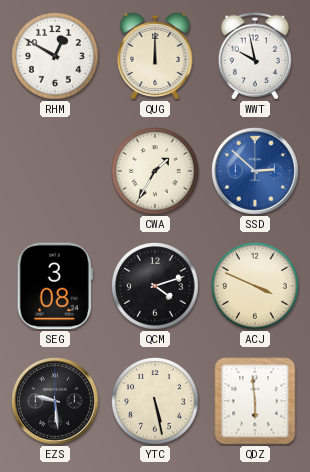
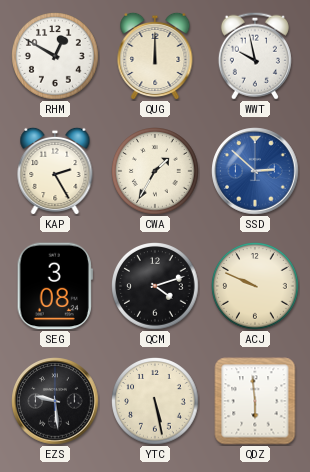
KAP: none -> 2:25 (55, 171)
ACJ: 3:49 -> 9:49 (256, 287)
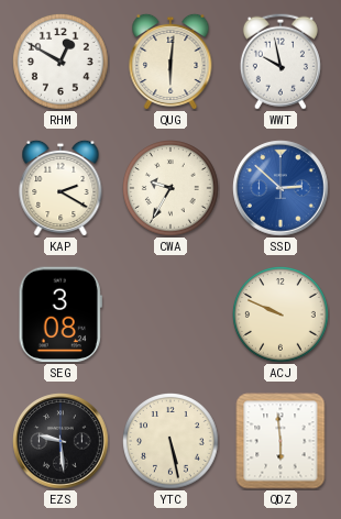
QUG: 12:00 -> 6:01 (170, 62)
KAP: 2:25 -> 2:20 (61, 188)
CWA: 1:35 -> 9:35 (172, 189)
QCM: 4:12 -> none (156, 287)
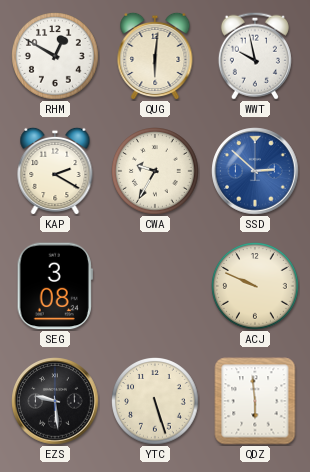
YTC: 5:28 -> 5:27 (156, 402)
